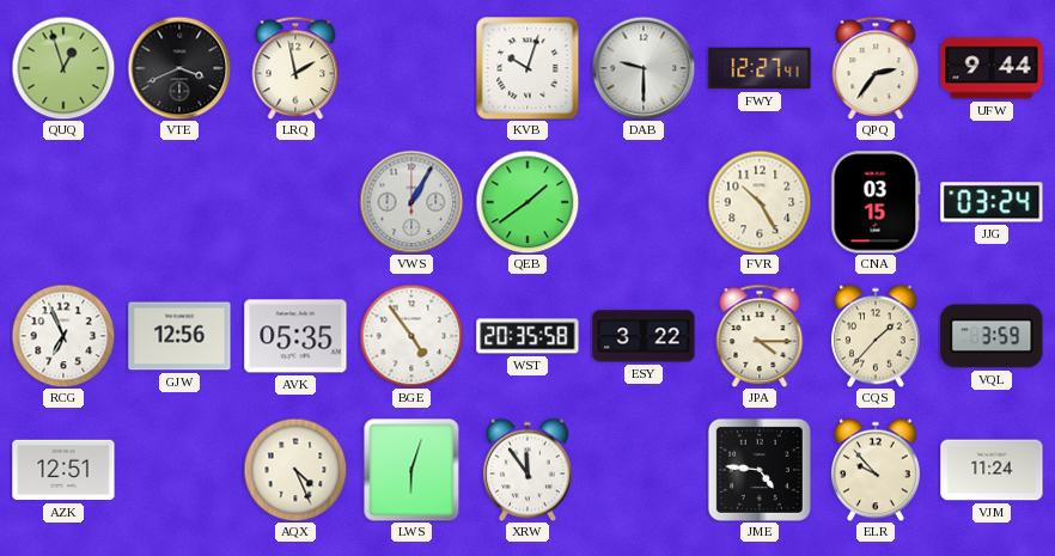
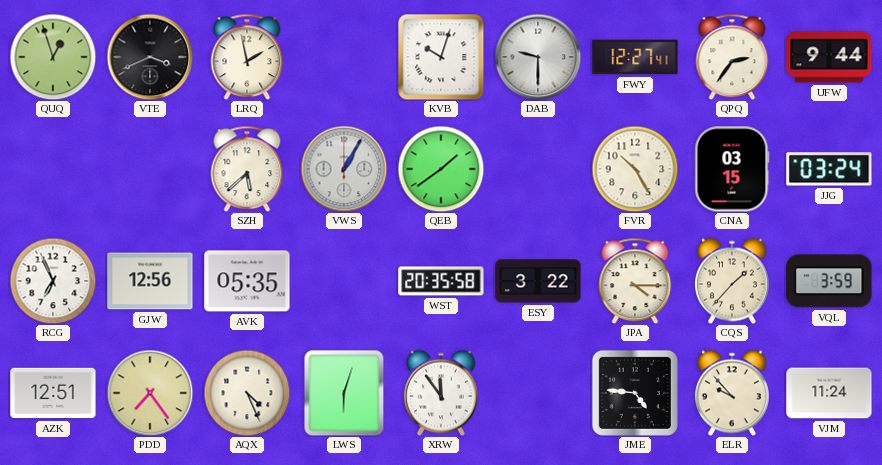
SZH: none -> 5:38 (247, 169)
BGE: 4:54 -> none (411, 336)
PDD: none -> 7:24 (150, 393)
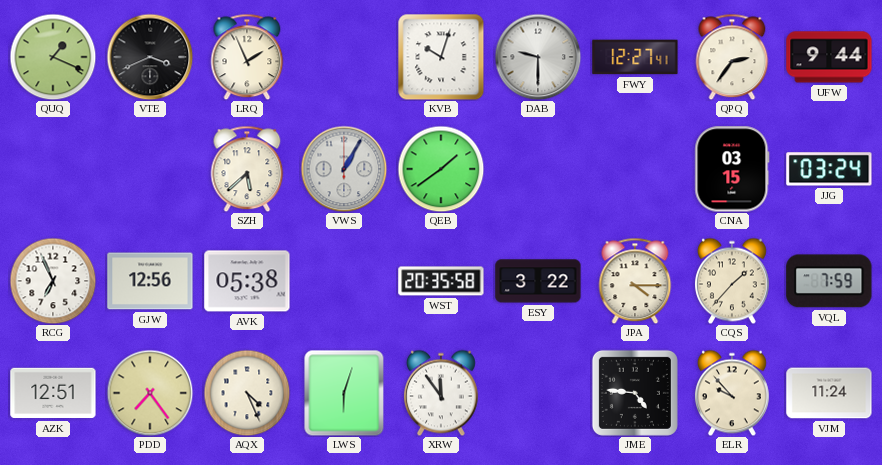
QUQ: 12:57 -> 1:19 (53, 57)
LRQ: 1:58 -> 1:56 (247, 57)
FVR: 10:25 -> none (635, 169)
AVK: 05:35 -> 05:38 (247, 281)
VQL: 3:59 -> 7:59 (829, 281)
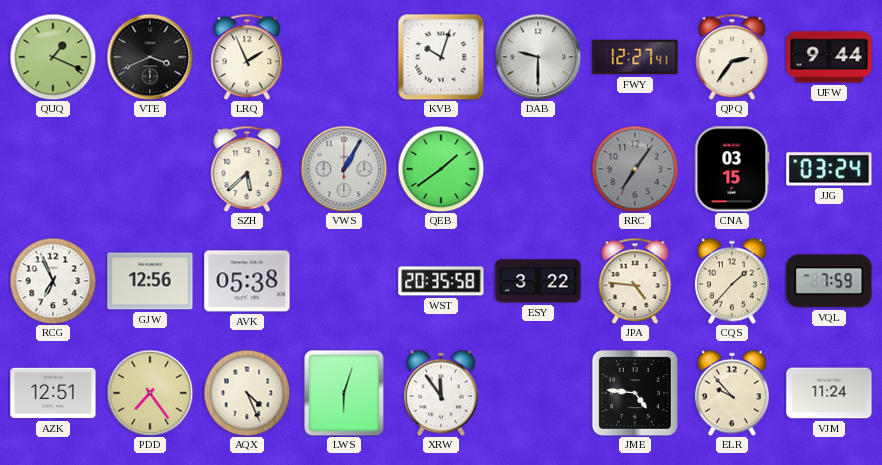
RRC: none -> 7:06 (635, 169)
JPA: 4:15 -> 4:46 (635, 281)
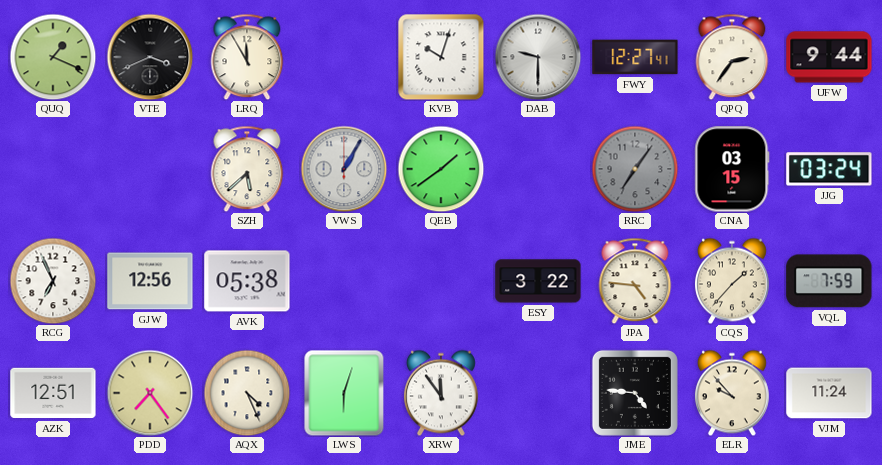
LRQ: 1:56 -> 11:55 (247, 57)
WST: 20:35 -> none (441, 281)
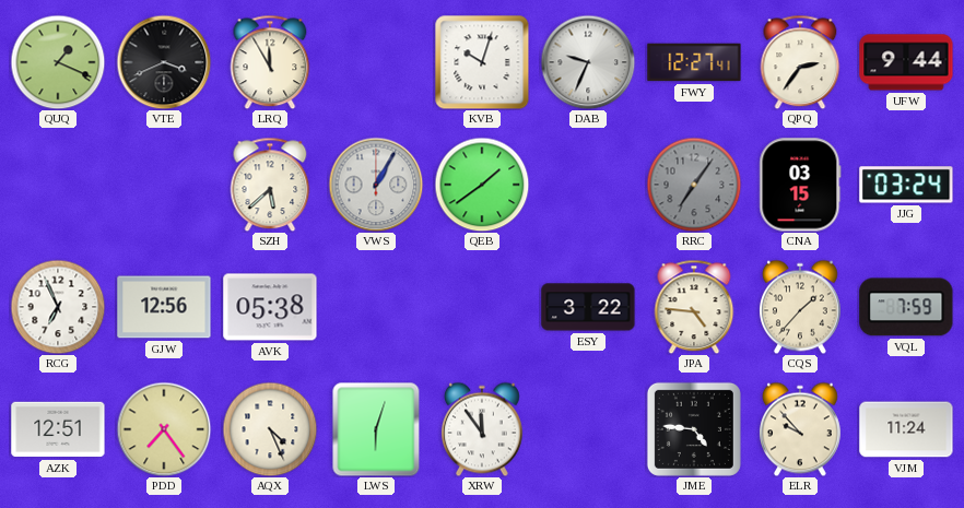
DAB: 9:30 -> 9:34 (588, 62)
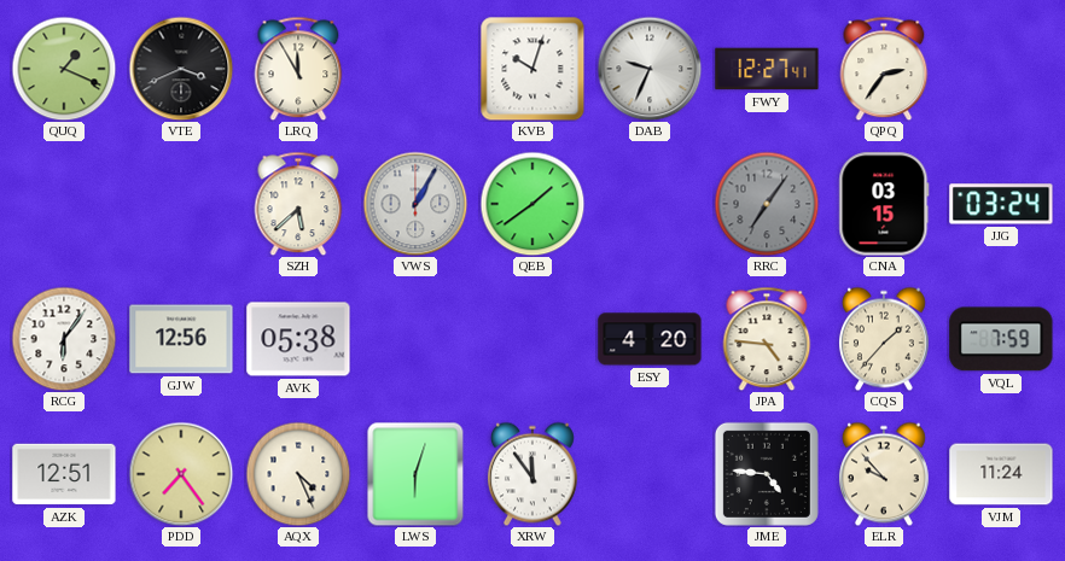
UFW: 9:44 -> none (906, 62)
RCG: 6:56 -> 6:06 (64, 339)
ESY: 3:22 -> 4:20 (650, 339)
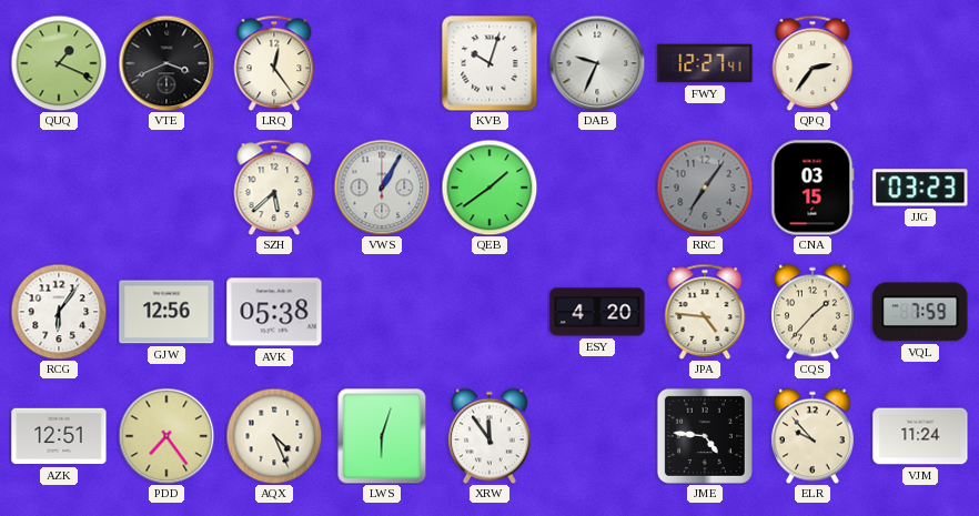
LRQ: 11:55 -> 12:24 (274, 63)
JJG: 03:24 -> 03:23 (920, 188)
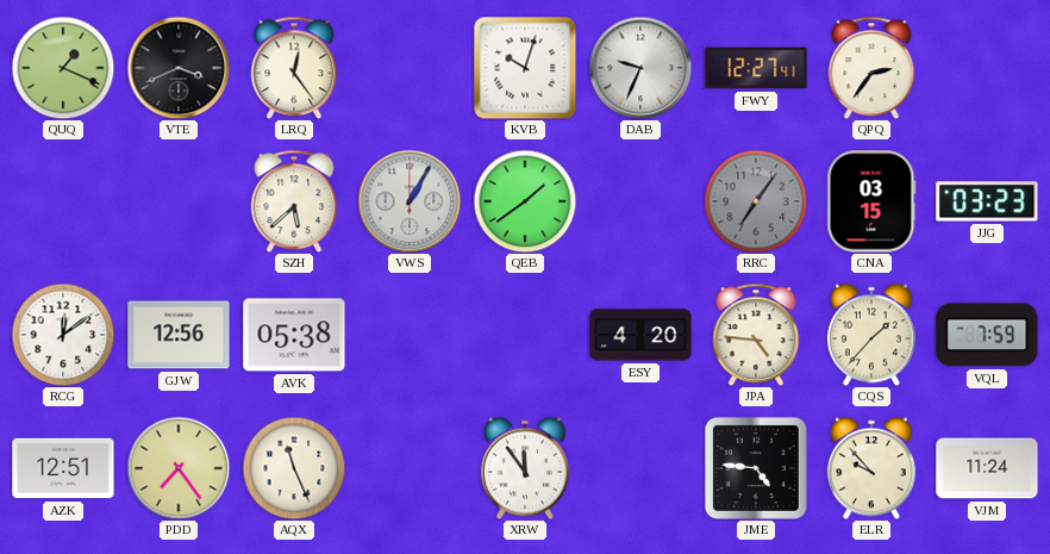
RCG: 6:06 -> 12:09 (63, 335)
AQX: 4:26 -> 11:26 (294, 468)
LWS: 6:03 -> none (382, 436)
